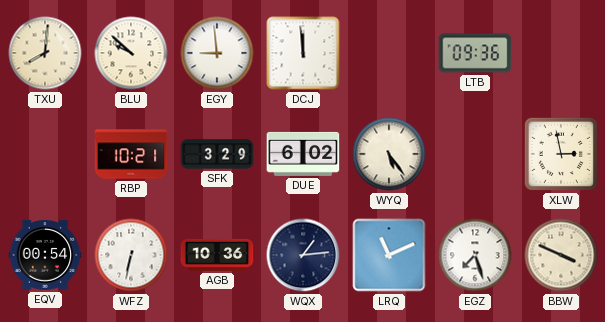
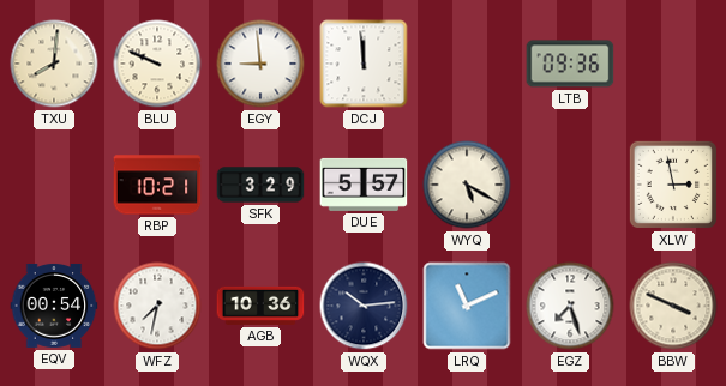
BLU: 9:52 -> 9:49 (157, 64)
DUE: 6:02 -> 5:57 (364, 185)
WYQ: 5:24 -> 5:20 (467, 185)
WFZ: 6:32 -> 7:32 (157, 306)
WQX: 1:14 -> 10:14 (364, 306)
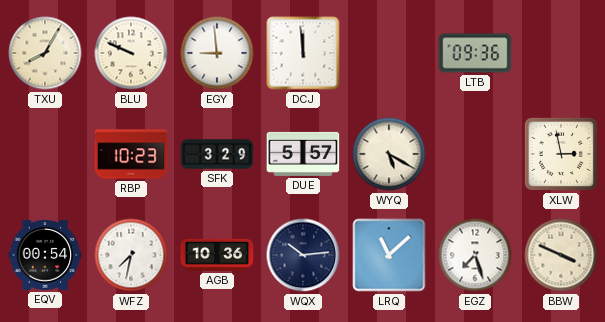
TXU: 8:01 -> 8:05 (45, 53)
RBP: 10:21 -> 10:23 (131, 154)
LRQ: 11:11 -> 11:08 (389, 255)
